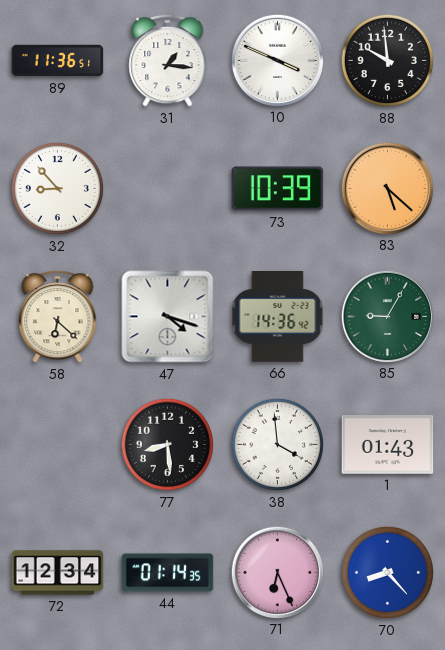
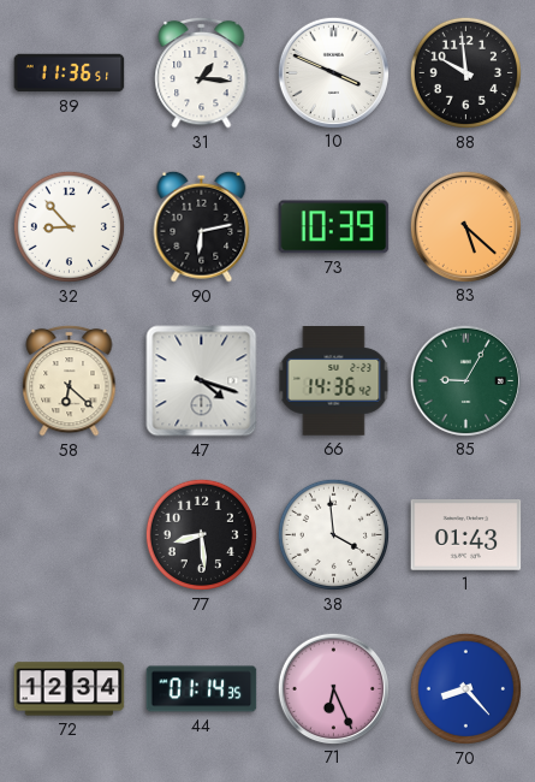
90: none -> 6:13 (202, 226)
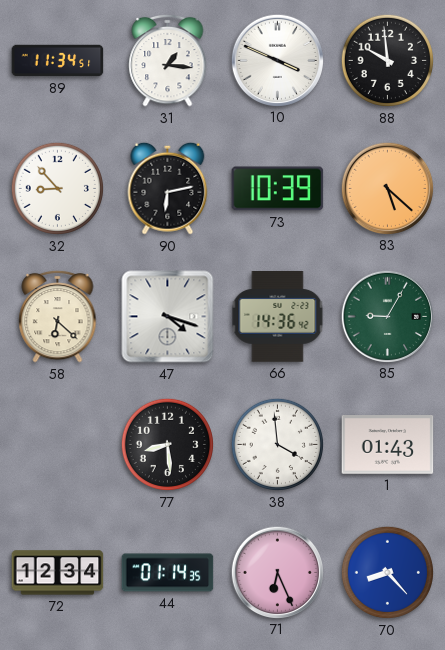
89: 11:36 -> 11:34 (58, 61)
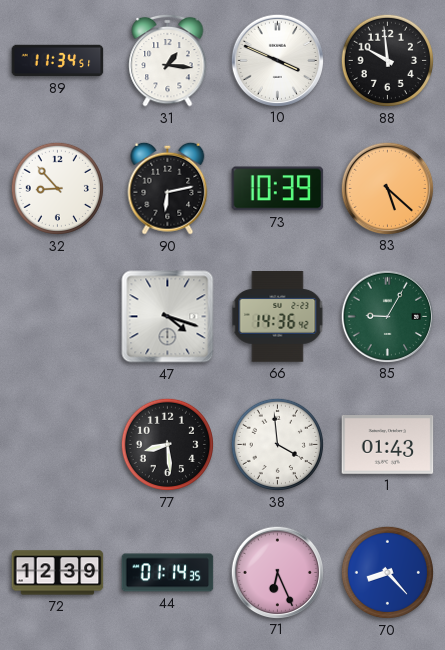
58: 6:22 -> none (58, 316)
72: 12:34 -> 12:39 (58, 573)
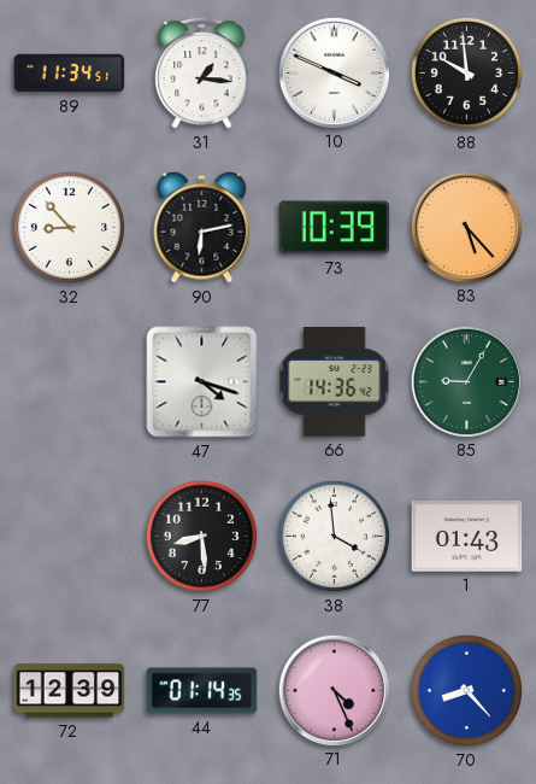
83: 5:22 -> 5:23 (466, 227)
71: 6:26 -> 4:26 (334, 690)
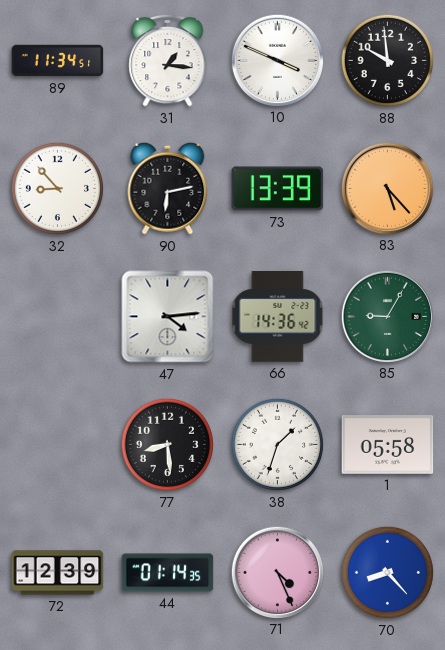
73: 10:39 -> 13:39 (278, 189)
47: 4:18 -> 4:14 (168, 317)
38: 3:59 -> 1:33 (277, 444)
1: 01:43 -> 05:58 (388, 445)
